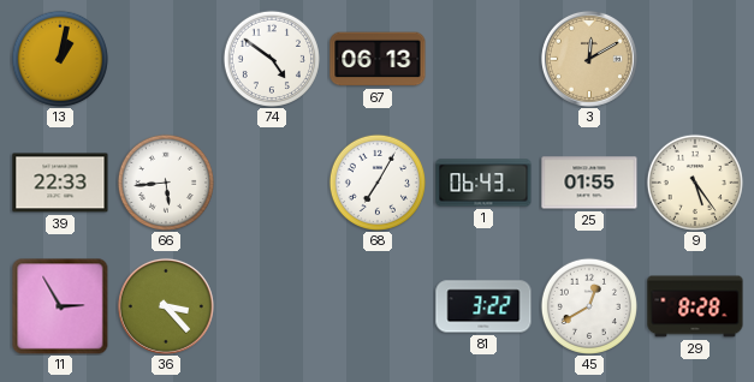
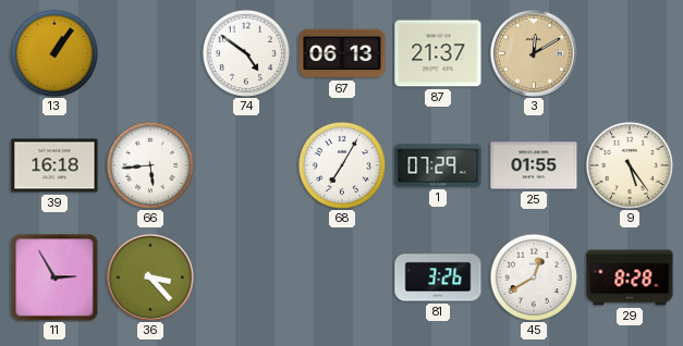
13: 1:02 -> 1:06 (54, 53)
87: none -> 21:37 (438, 53)
39: 22:33 -> 16:18 (54, 165)
1: 06:43 -> 07:29 (438, 165)
81: 3:22 -> 3:26 (438, 277)
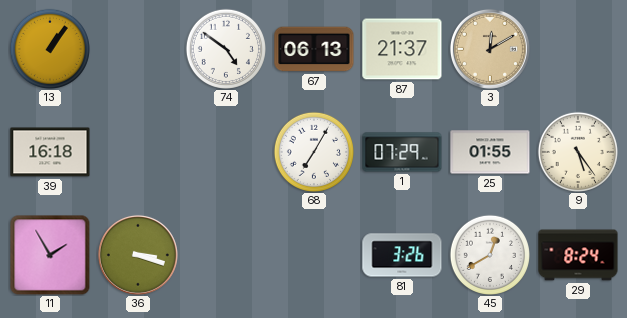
66: 5:44 -> none (150, 165)
11: 2:55 -> 1:55 (50, 255)
36: 3:23 -> 3:18 (138, 255)
29: 8:28 -> 8:24 (578, 255)
